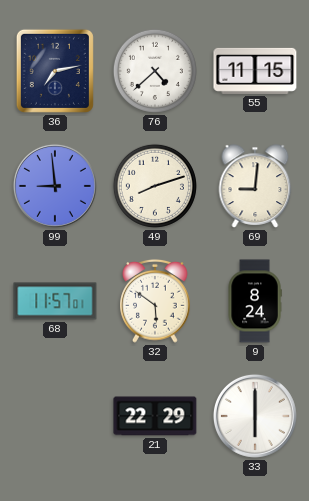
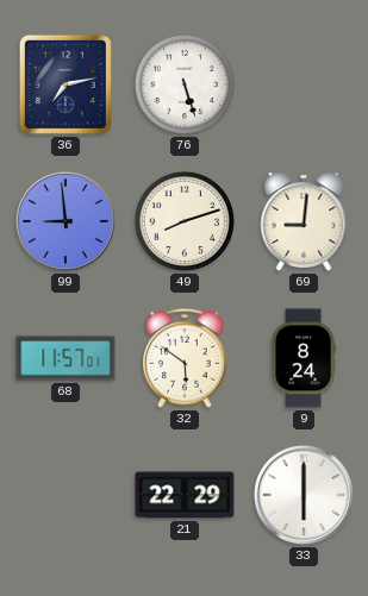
76: 4:38 -> 5:27 (185, 84)
55: 11:15 -> none (255, 71)
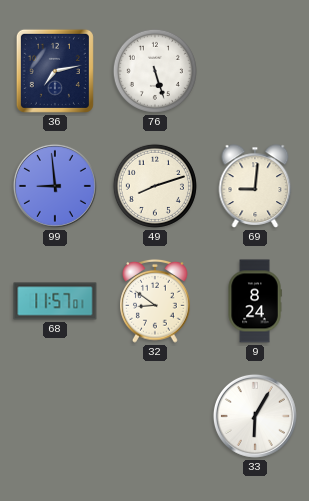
32: 5:51 -> 8:51 (155, 301)
21: 22:29 -> none (185, 495)
33: 6:00 -> 6:05 (255, 416)
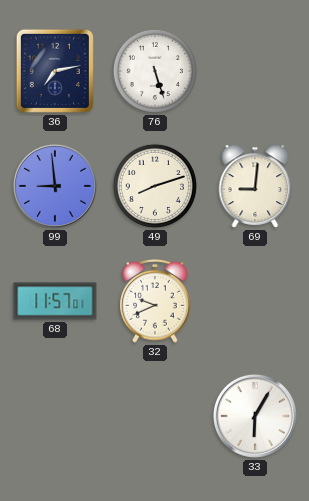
32: 8:51 -> 9:41 (155, 301)
9: 8:24 -> none (255, 301)
